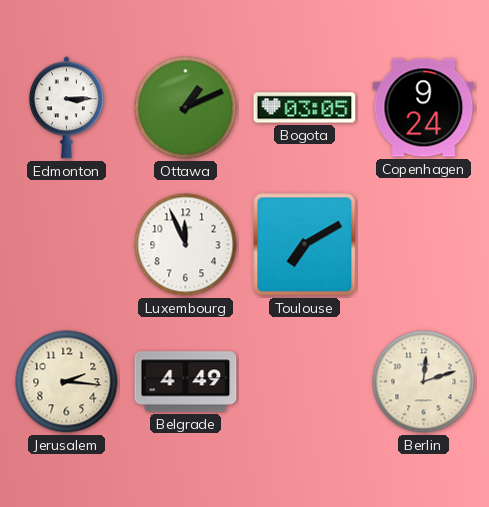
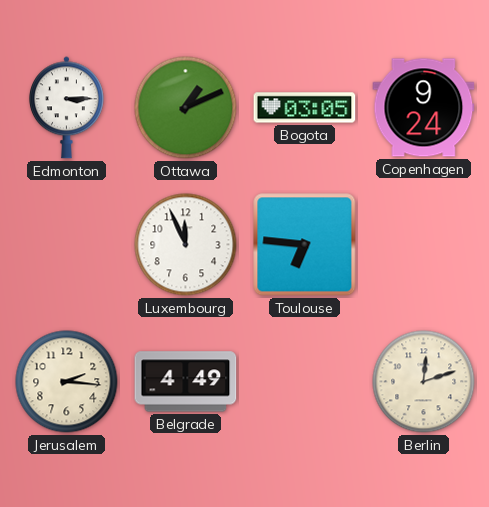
Toulouse: 7:10 -> 6:46 (305, 245)
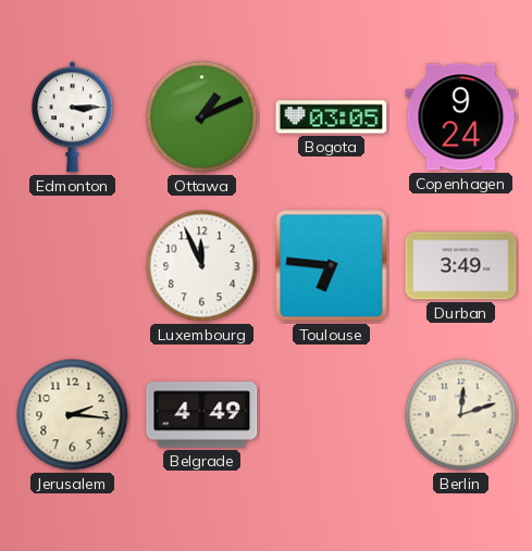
Durban: none -> 3:49 (461, 266)
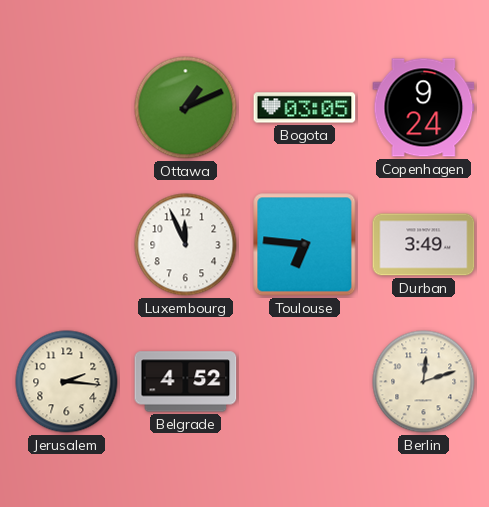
Edmonton: 3:15 -> none (72, 117)
Belgrade: 4:49 -> 4:52 (186, 382)
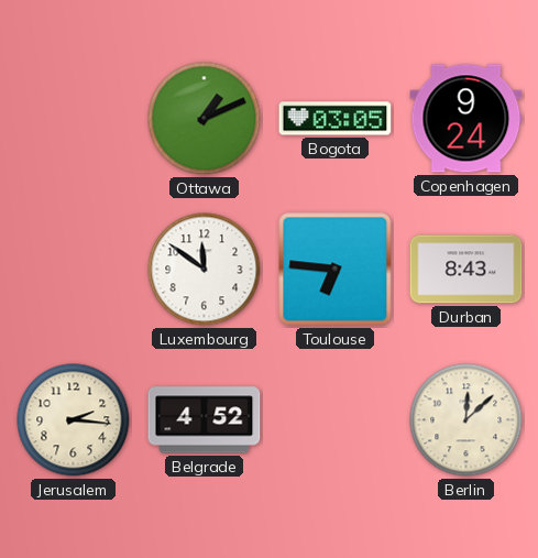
Luxembourg: 11:56 -> 11:51 (205, 270)
Durban: 3:49 -> 8:43 (466, 270)
Berlin: 12:12 -> 12:08 (466, 420)
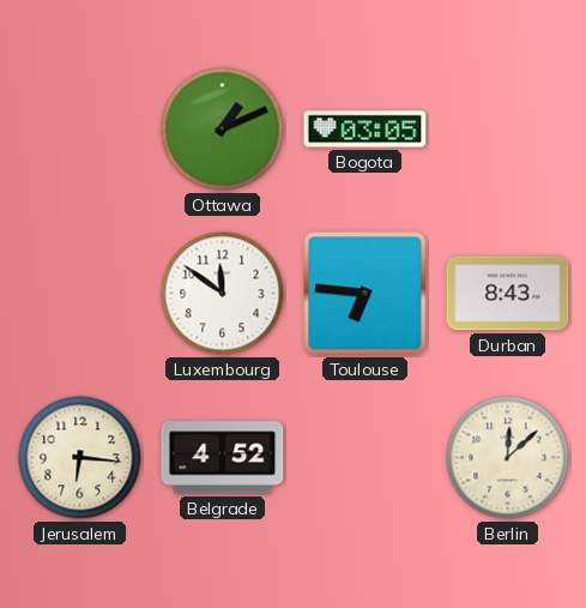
Copenhagen: 9:24 -> none (466, 119)
Jerusalem: 2:16 -> 6:16 (80, 458)
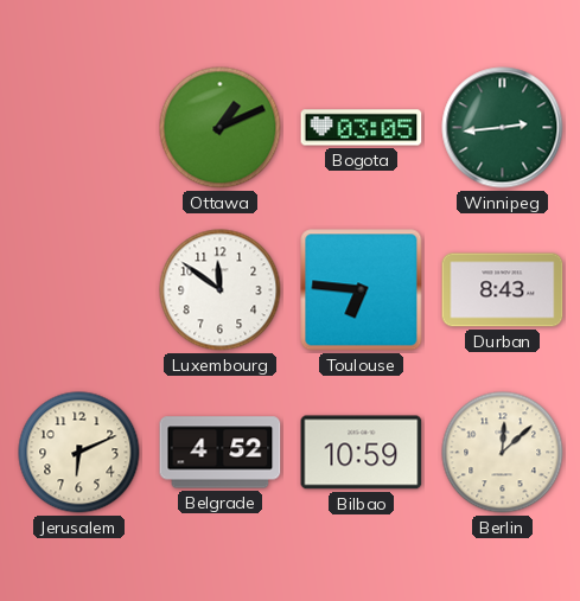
Winnipeg: none -> 2:44 (503, 128)
Jerusalem: 6:16 -> 6:11 (79, 453)
Bilbao: none -> 10:59 (362, 453)
